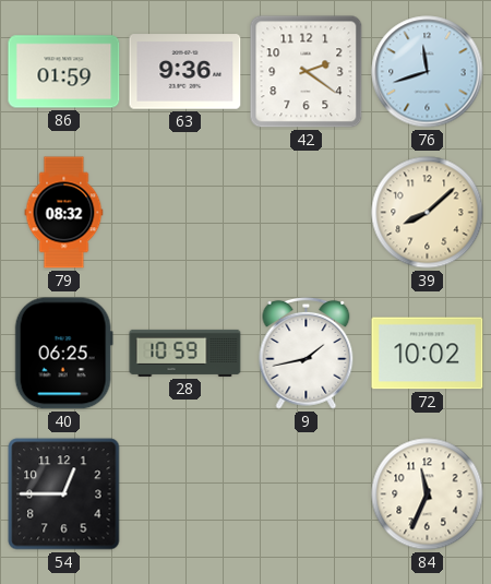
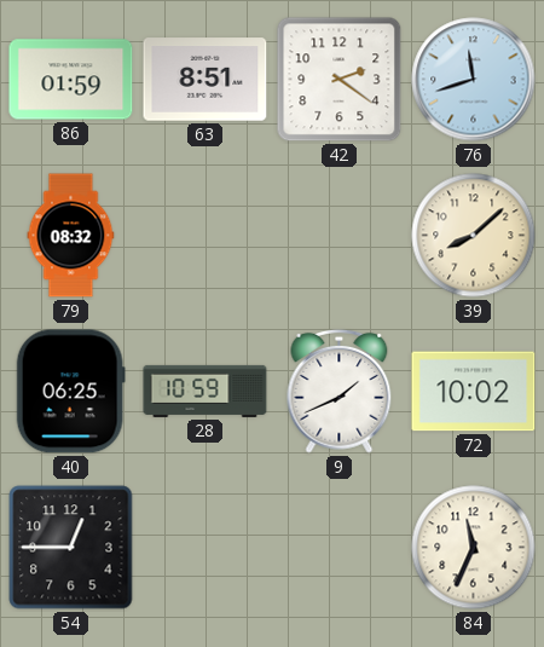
63: 9:36 -> 8:51 (206, 80)
9: 1:43 -> 1:41 (340, 391)
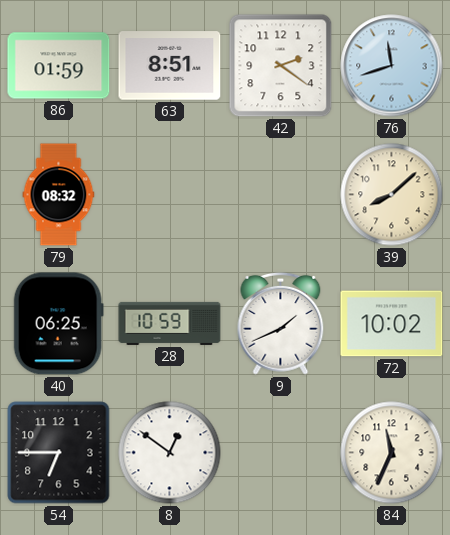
54: 12:45 -> 6:45 (59, 453)
8: none -> 12:51 (170, 453)
